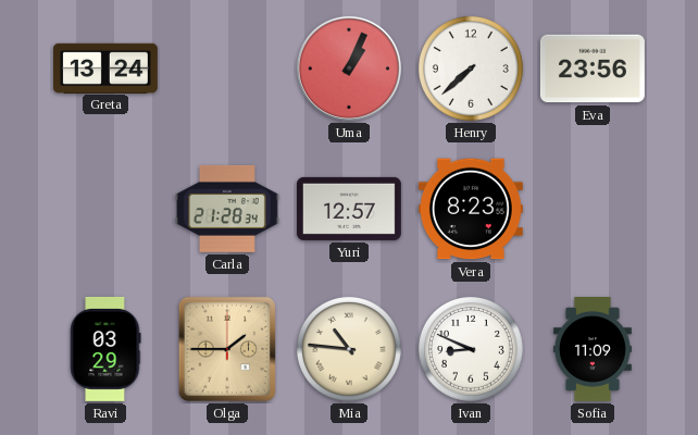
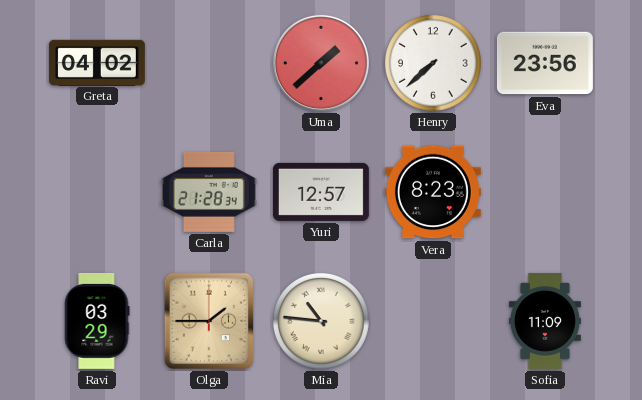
Greta: 13:24 -> 04:02 (97, 62)
Uma: 1:04 -> 1:38 (321, 63)
Ivan: 8:49 -> none (471, 349)
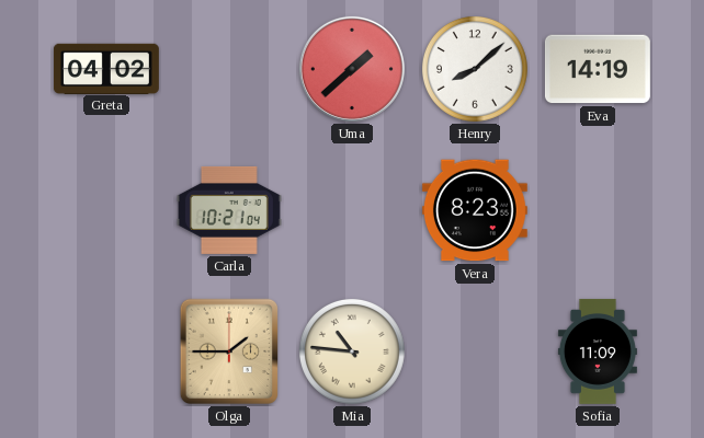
Henry: 7:38 -> 8:08 (475, 69)
Eva: 23:56 -> 14:19 (598, 69)
Carla: 21:28 -> 10:21 (229, 210)
Yuri: 12:57 -> none (321, 192)
Ravi: 03:29 -> none (97, 321)
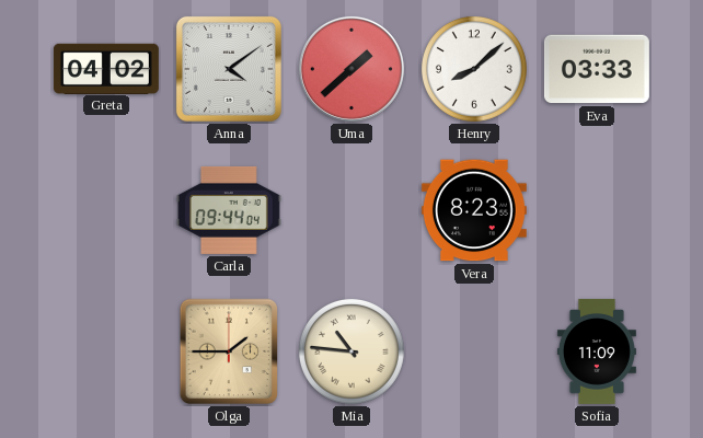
Anna: none -> 4:09 (229, 69)
Eva: 14:19 -> 03:33 (597, 69)
Carla: 10:21 -> 09:44 (229, 210)
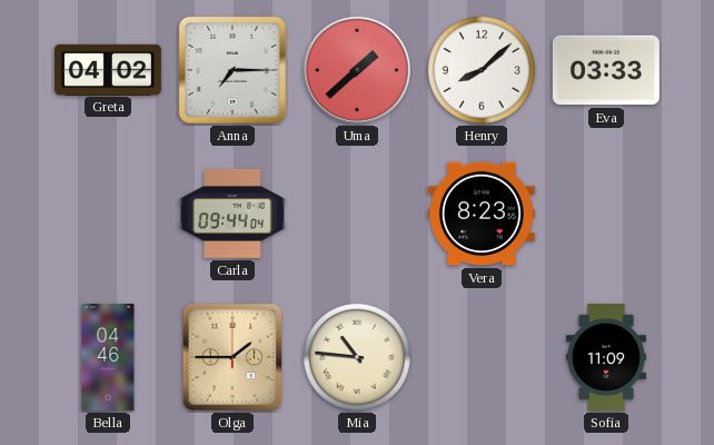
Anna: 4:09 -> 7:15 (232, 70)
Bella: none -> 04:46 (108, 357)
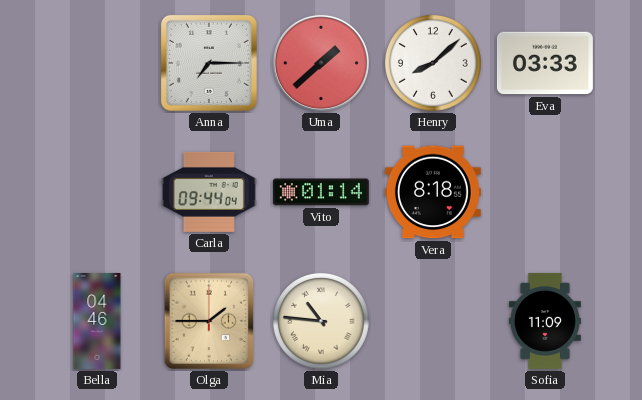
Greta: 04:02 -> none (108, 69)
Vito: none -> 01:14 (321, 192)
Vera: 8:23 -> 8:18 (433, 192)
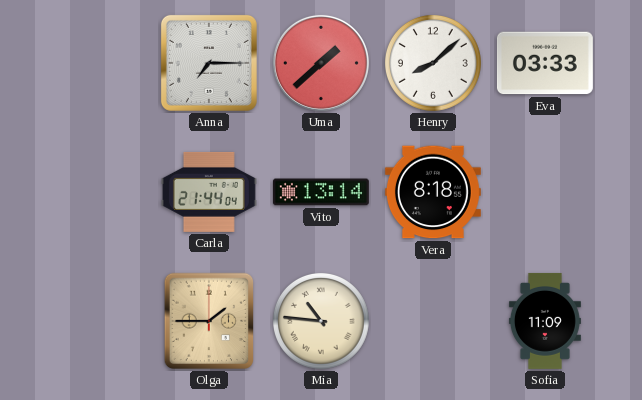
Carla: 09:44 -> 21:44 (209, 192)
Vito: 01:14 -> 13:14 (321, 192)
Bella: 04:46 -> none (97, 321)
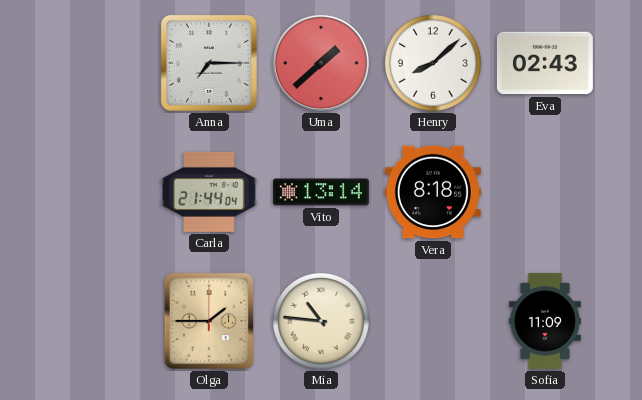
Eva: 03:33 -> 02:43 (545, 63)
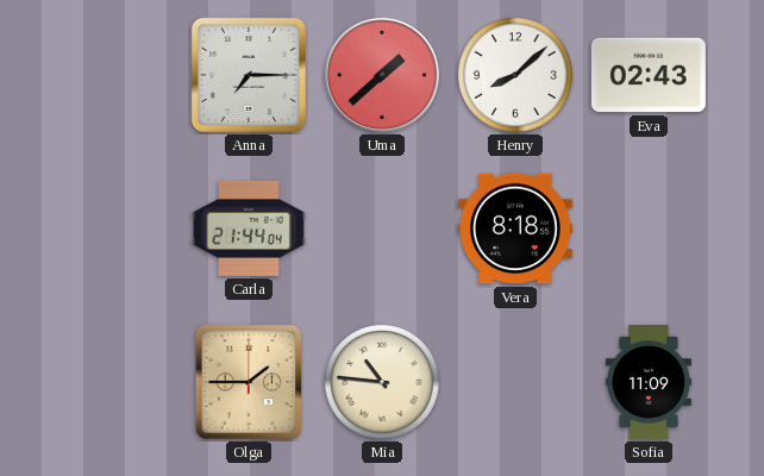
Vito: 13:14 -> none (321, 192)
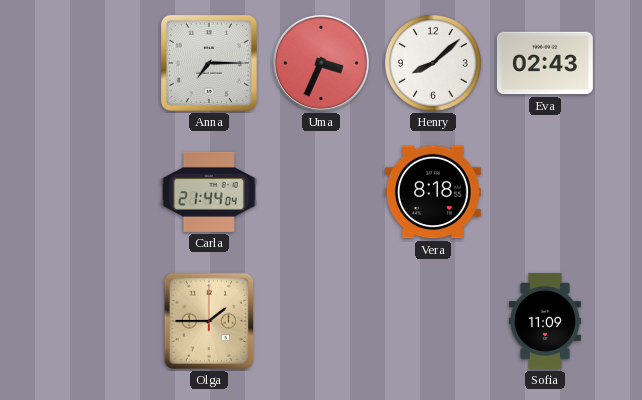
Uma: 1:38 -> 3:34 (321, 63)
Mia: 10:46 -> none (382, 382)
